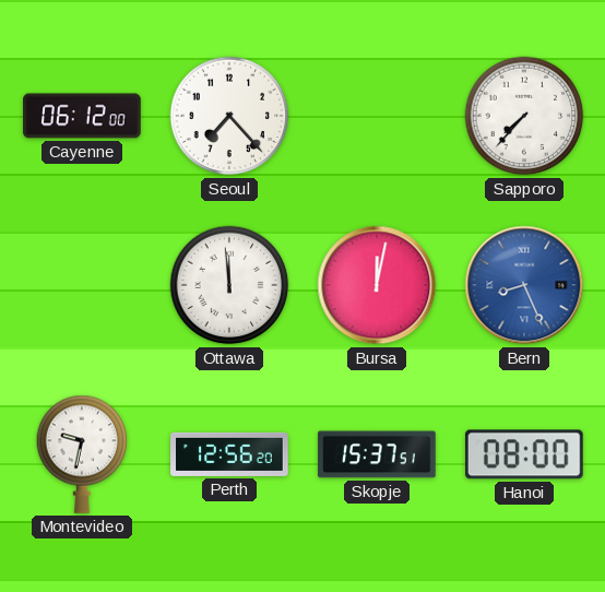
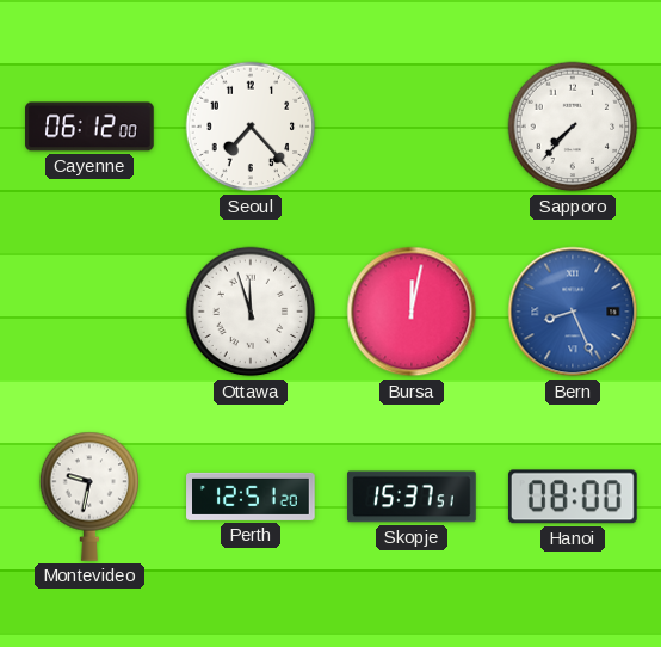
Ottawa: 11:59 -> 11:57 (251, 312)
Perth: 12:56 -> 12:51 (251, 497)
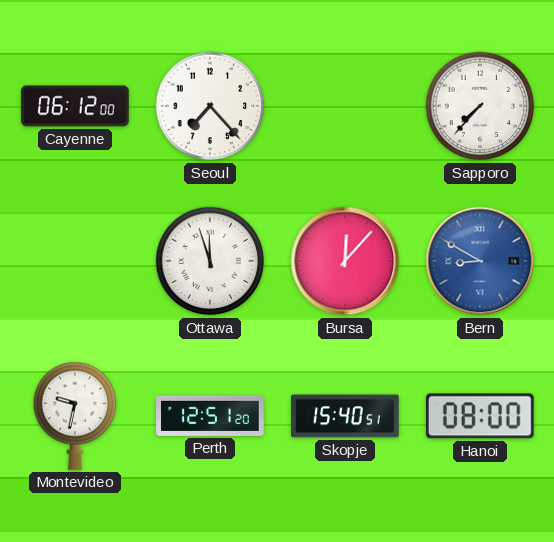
Bursa: 12:02 -> 12:07 (345, 261)
Bern: 8:26 -> 8:50 (480, 261)
Skopje: 15:37 -> 15:40 (345, 416)
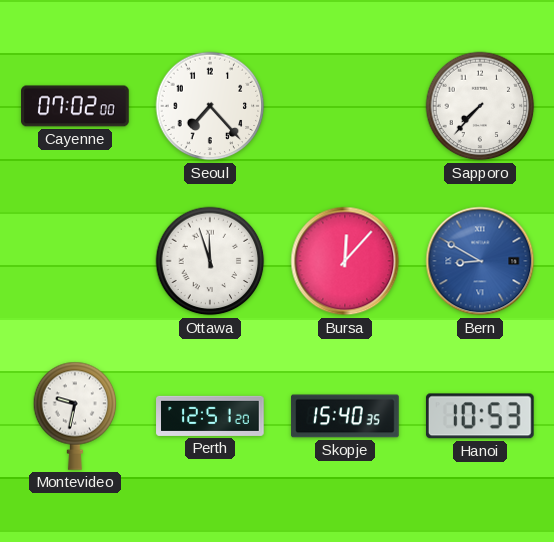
Cayenne: 06:12 -> 07:02 (75, 106)
Skopje: 15:40:51 -> 15:40:35 (345, 416)
Hanoi: 08:00 -> 10:53 (480, 416)
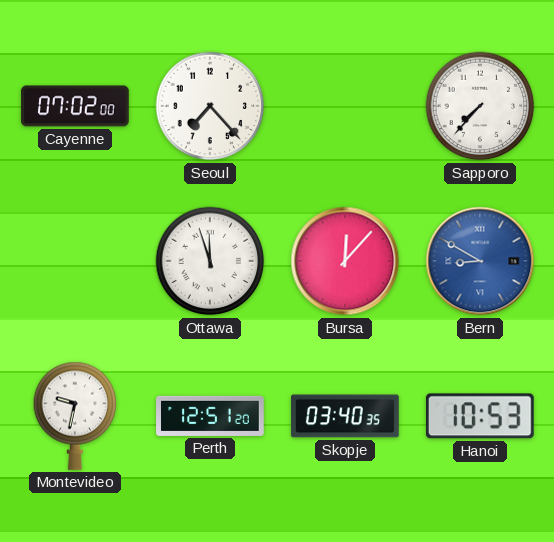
Skopje: 15:40 -> 03:40 (345, 416)
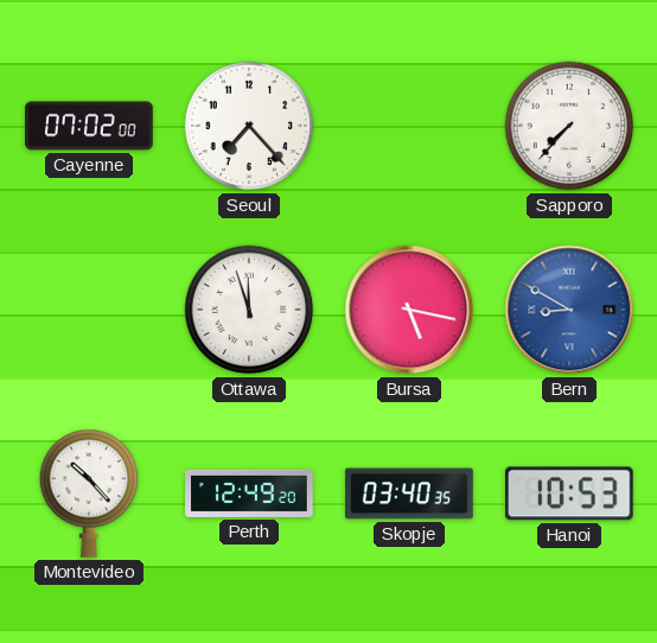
Bursa: 12:07 -> 5:17 (409, 310)
Montevideo: 9:32 -> 10:23 (89, 494)
Perth: 12:51 -> 12:49 (249, 494)
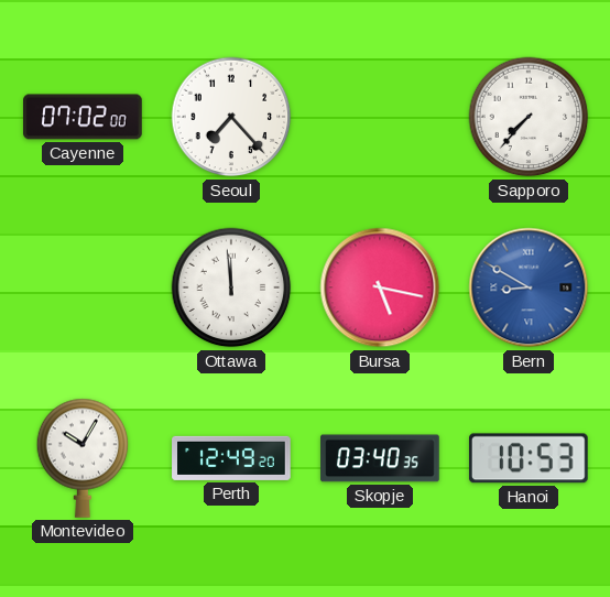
Ottawa: 11:57 -> 11:59 (231, 287)
Montevideo: 10:23 -> 10:05 (83, 458)
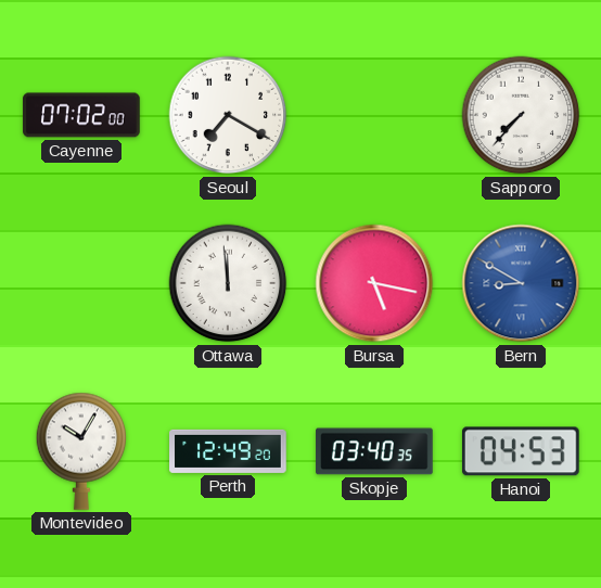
Seoul: 7:23 -> 7:20 (228, 115)
Hanoi: 10:53 -> 04:53 (521, 451)
